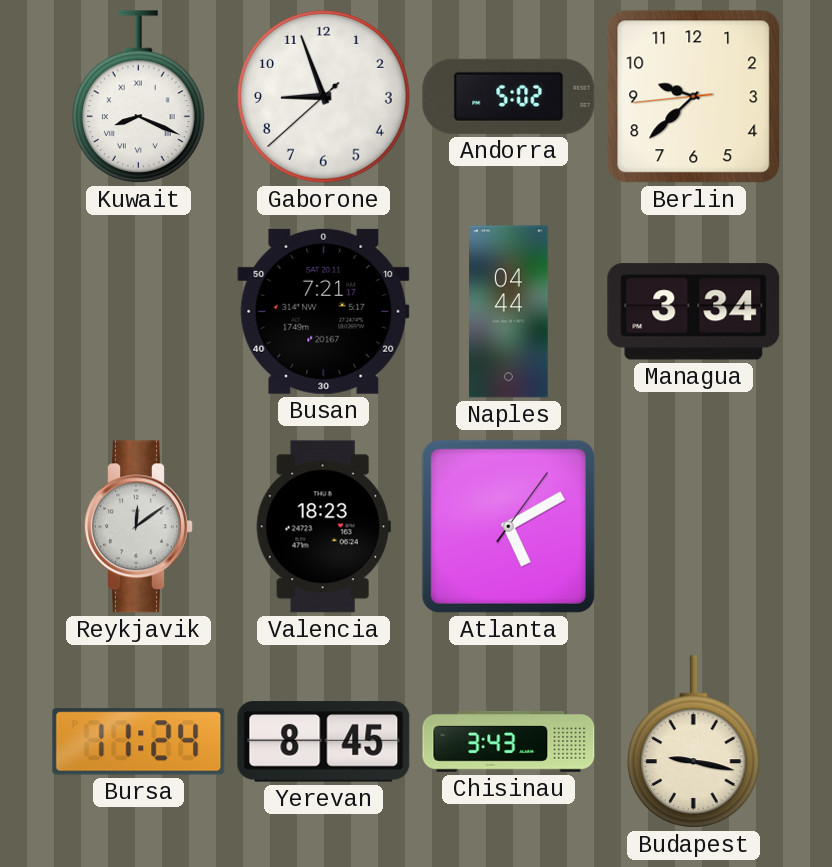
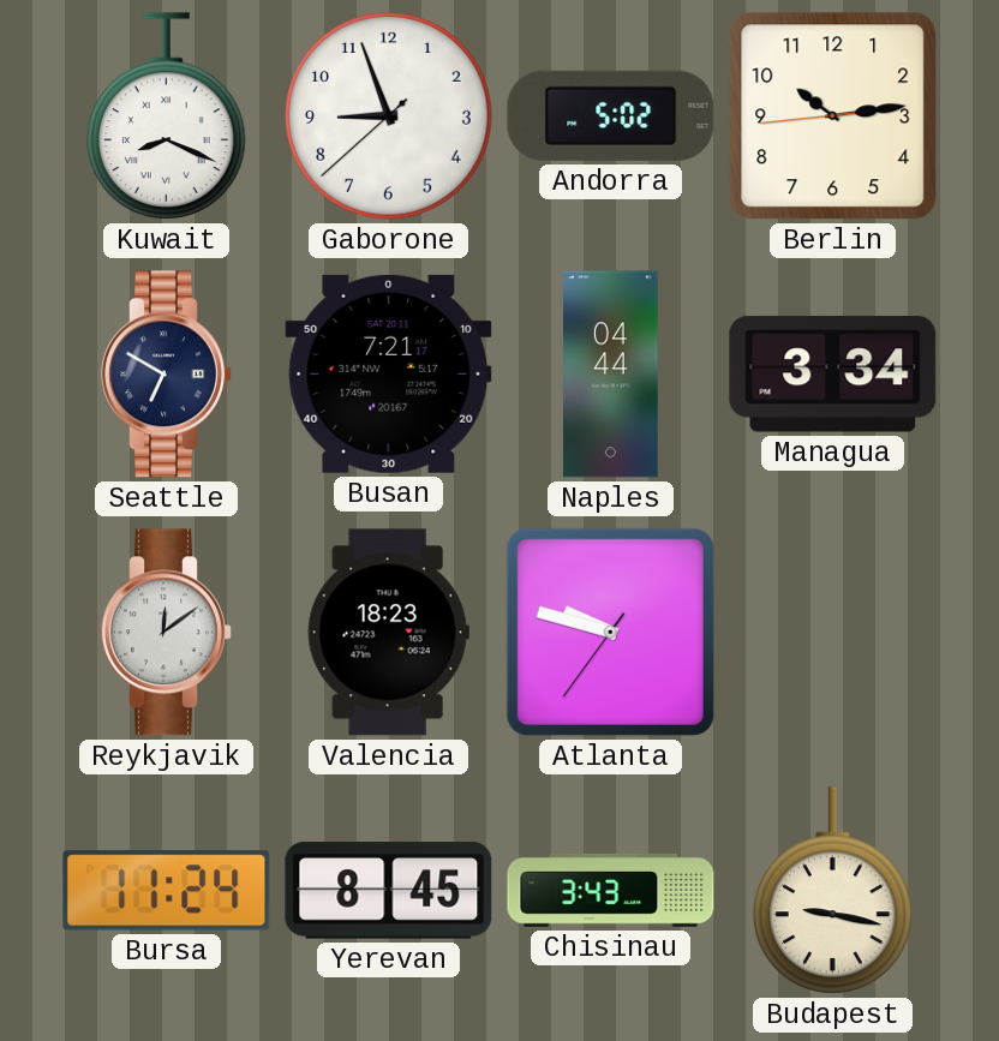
Berlin: 9:37 -> 10:13 (833, 116)
Seattle: none -> 6:50 (167, 375)
Atlanta: 5:10 -> 9:47 (610, 632)
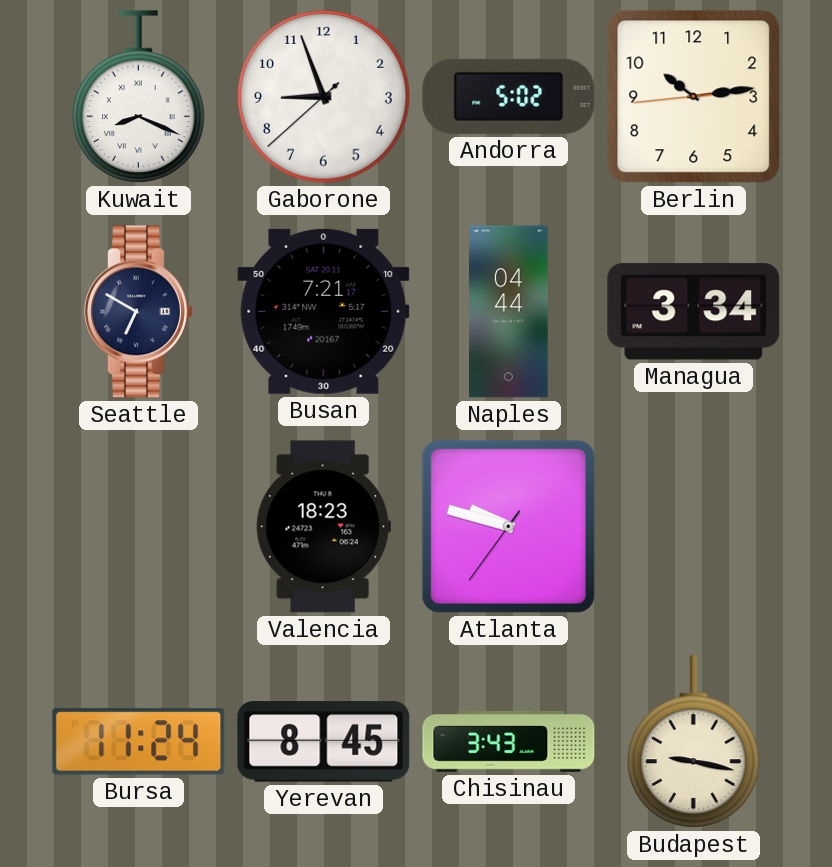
Reykjavik: 12:09 -> none (167, 633)
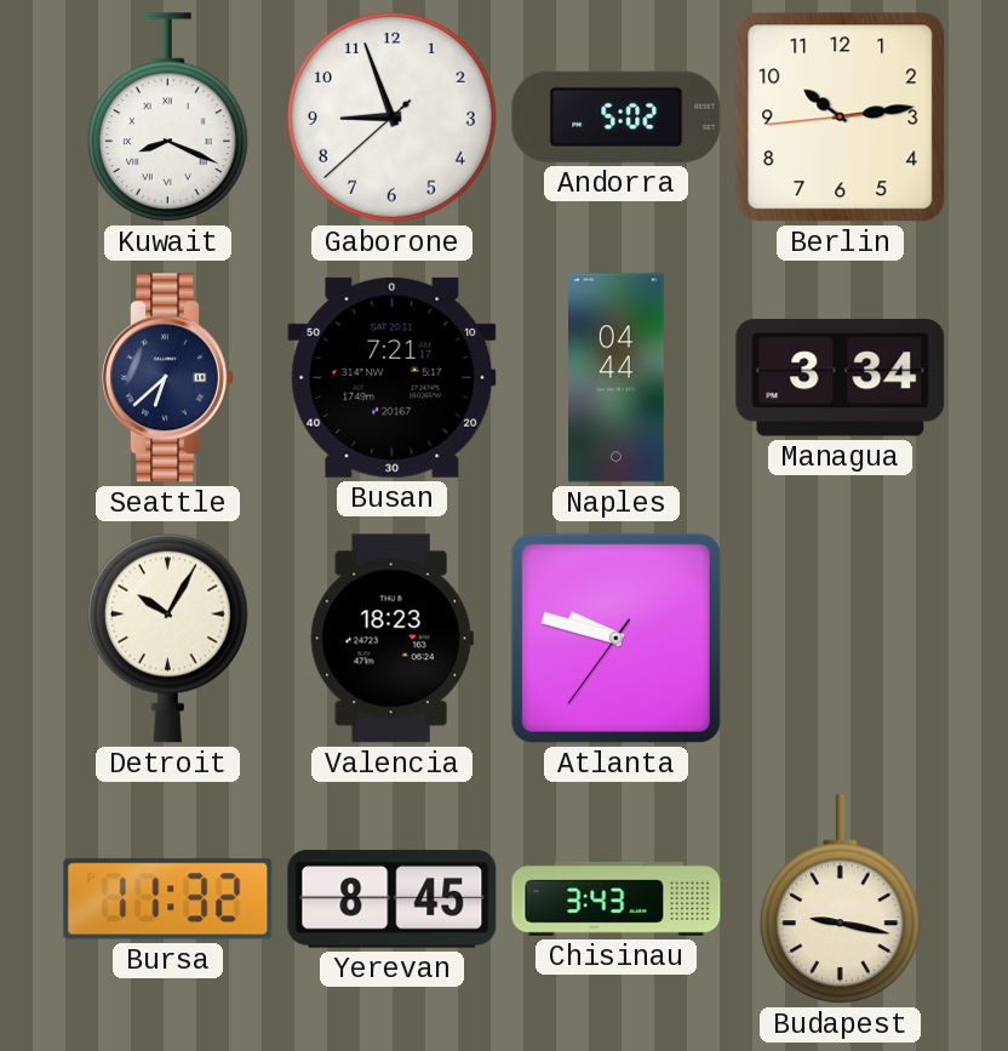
Seattle: 6:50 -> 6:38 (168, 378)
Detroit: none -> 10:05 (168, 638)
Bursa: 11:24 -> 11:32 (168, 899)
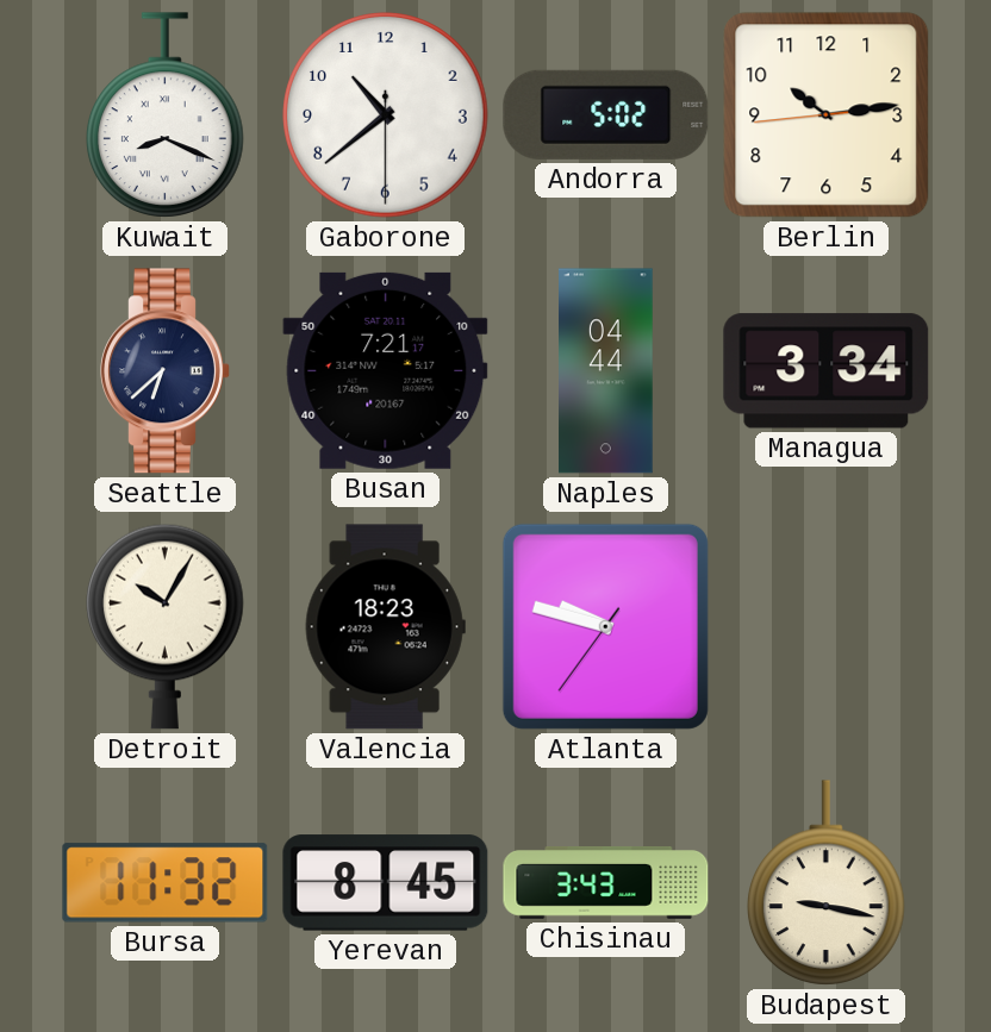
Gaborone: 8:56 -> 10:38 (386, 115)
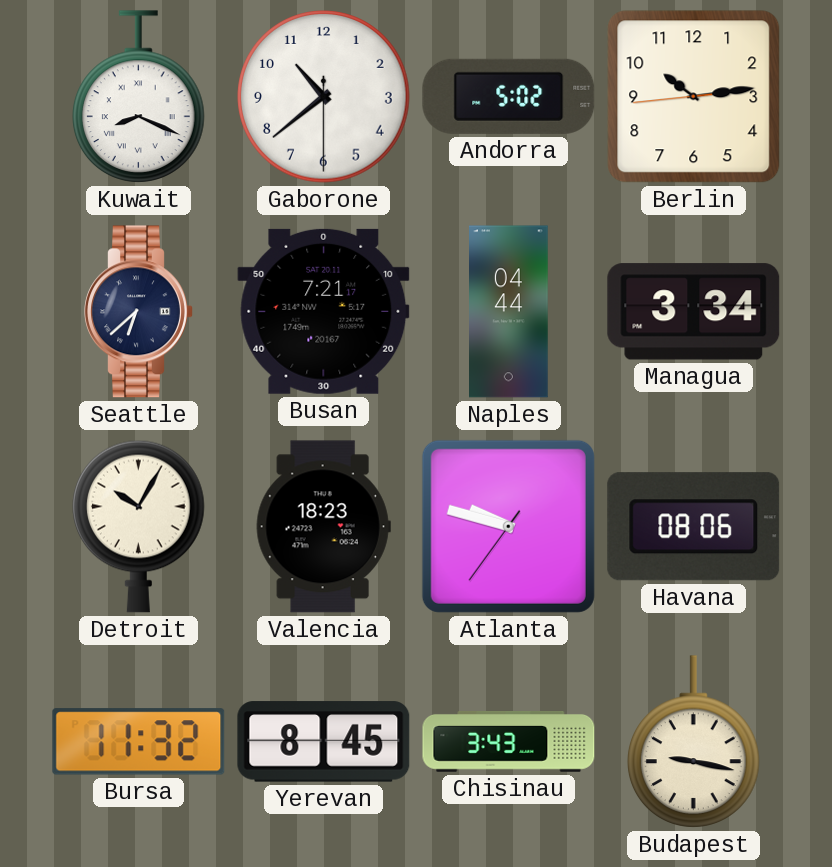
Havana: none -> 08:06 (694, 527)
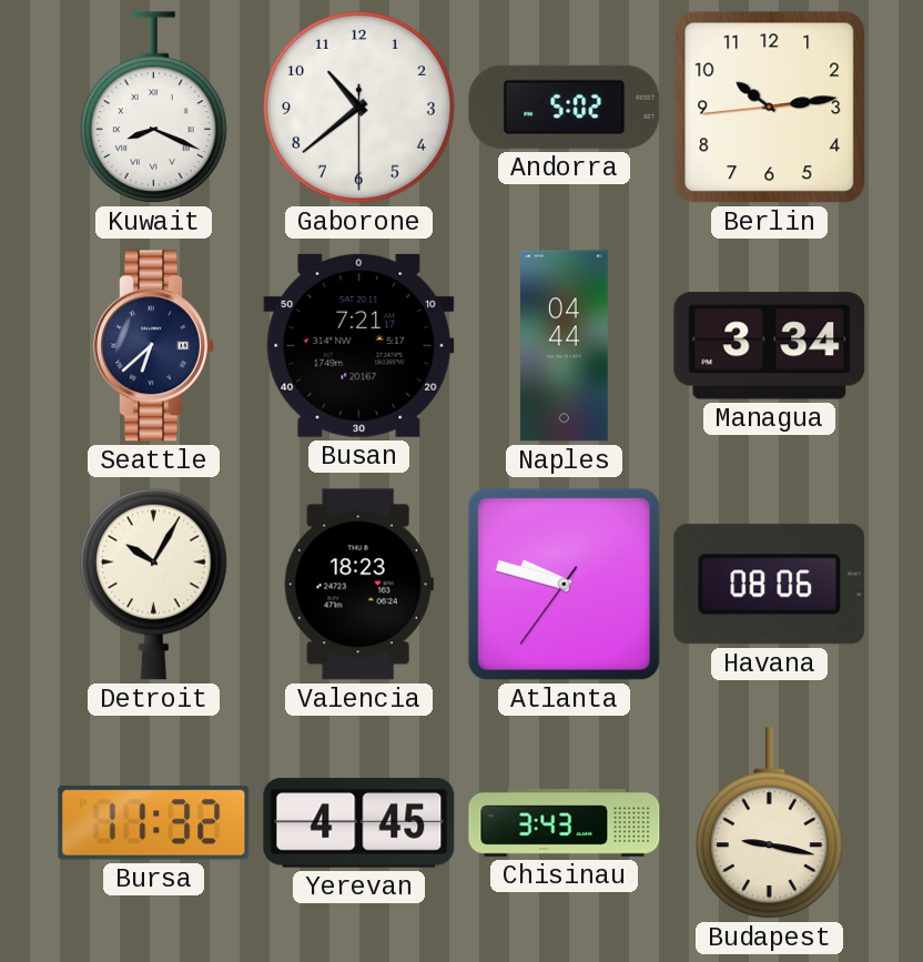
Yerevan: 8:45 -> 4:45 (359, 823)
